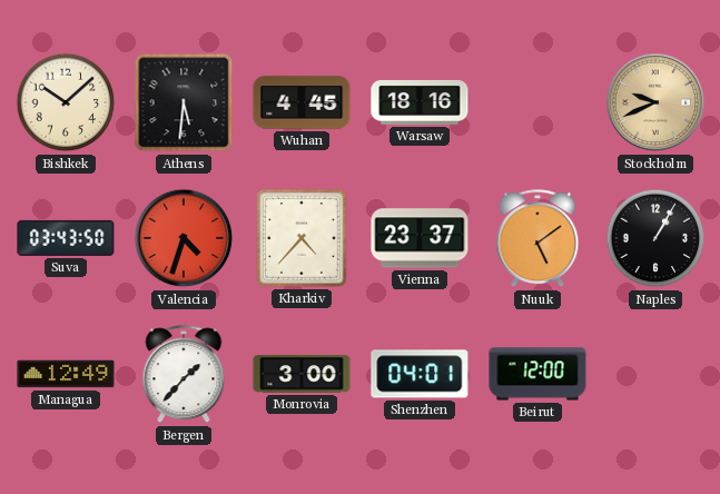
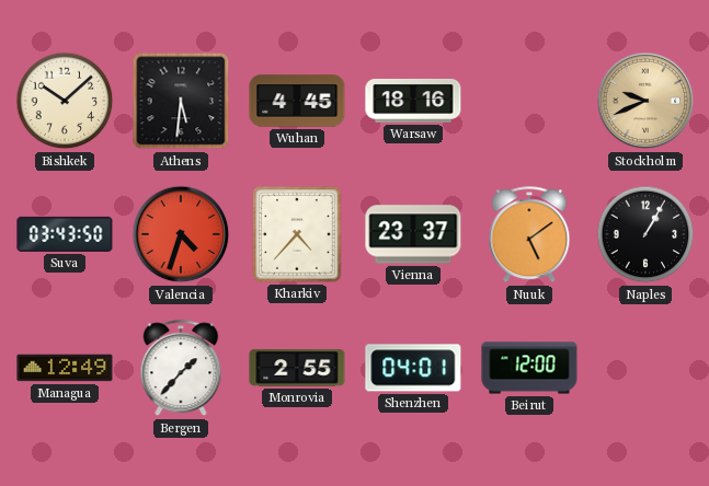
Monrovia: 3:00 -> 2:55 (297, 368)
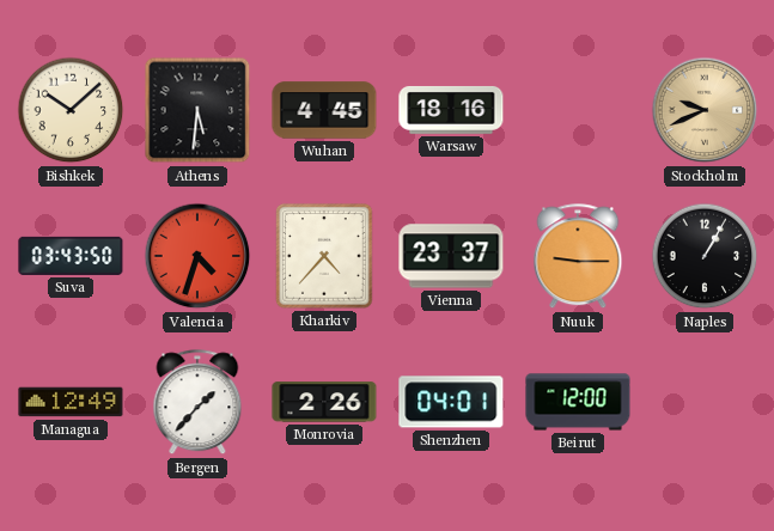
Nuuk: 5:09 -> 9:15 (578, 257)
Monrovia: 2:55 -> 2:26 (324, 402)
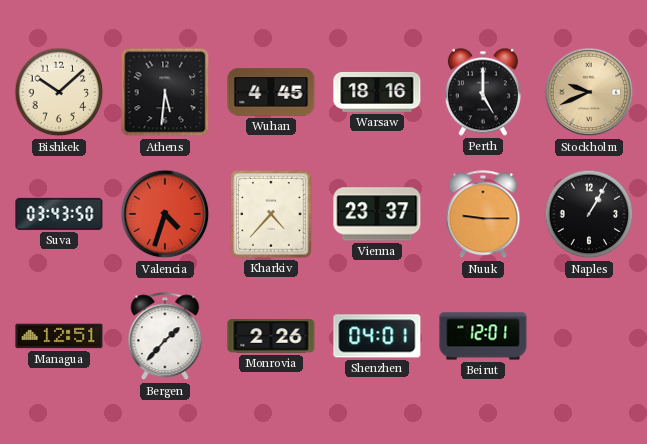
Perth: none -> 5:00 (483, 92)
Managua: 12:49 -> 12:51 (59, 336)
Beirut: 12:00 -> 12:01 (483, 336)
